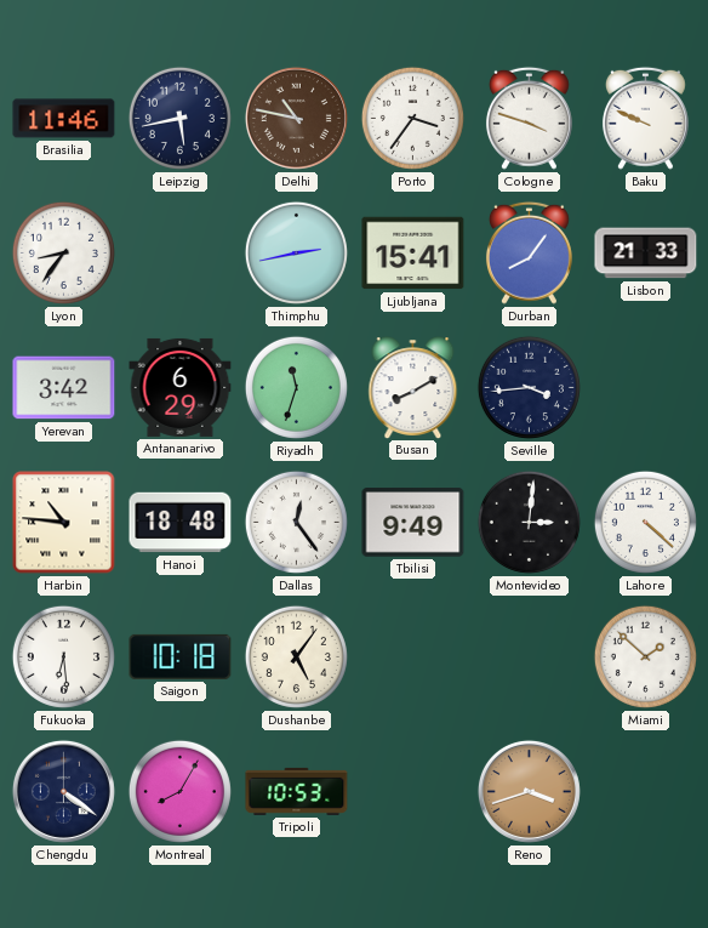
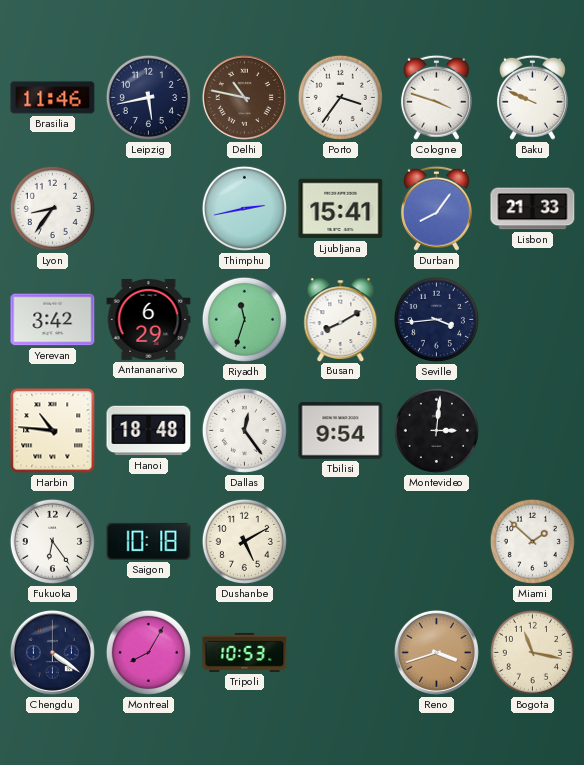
Tbilisi: 9:49 -> 9:54 (341, 431)
Lahore: 4:22 -> none (645, 522)
Fukuoka: 6:29 -> 6:24 (52, 541)
Dushanbe: 5:06 -> 5:10 (244, 541)
Bogota: none -> 11:17 (532, 652)
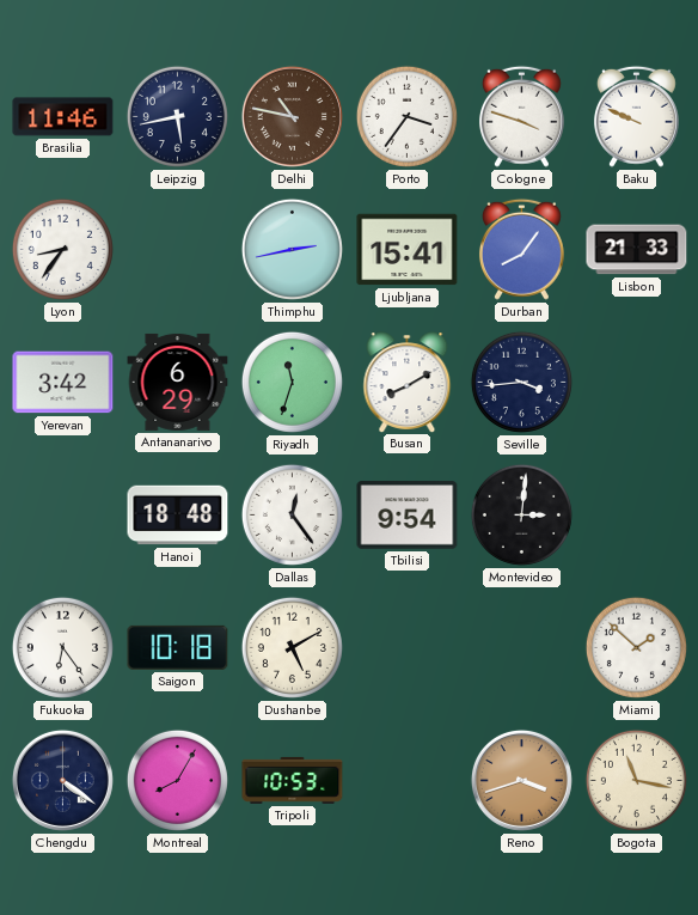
Harbin: 10:46 -> none (53, 431)
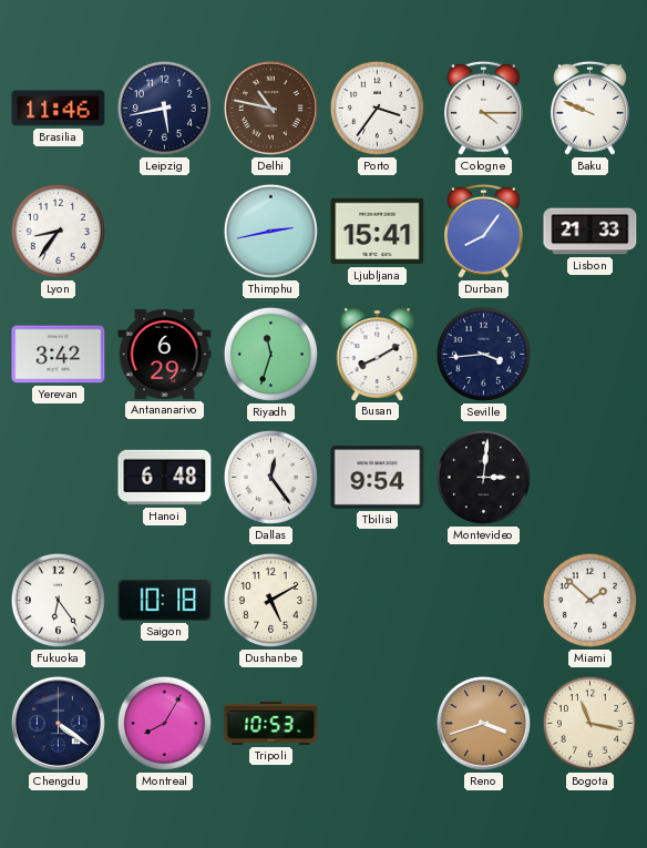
Cologne: 3:48 -> 4:15 (483, 108)
Hanoi: 18:48 -> 6:48 (165, 478)
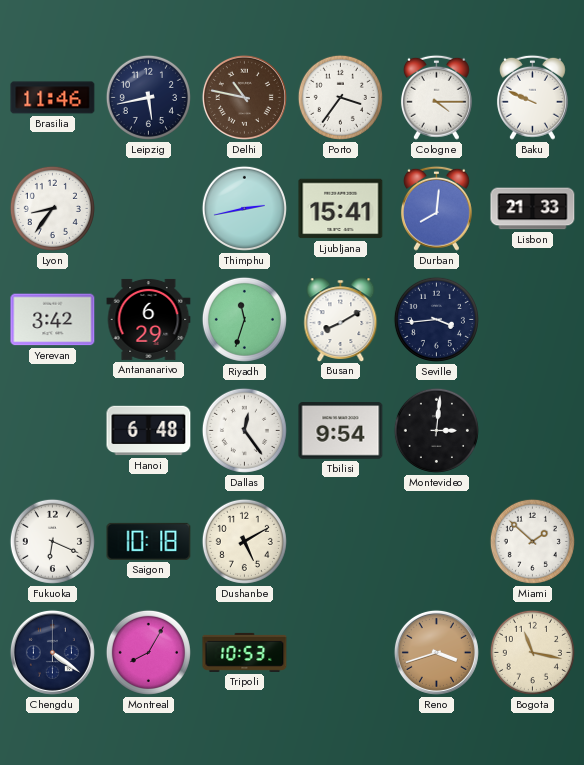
Durban: 8:06 -> 8:01 (436, 208)
Fukuoka: 6:24 -> 6:19 (52, 541)
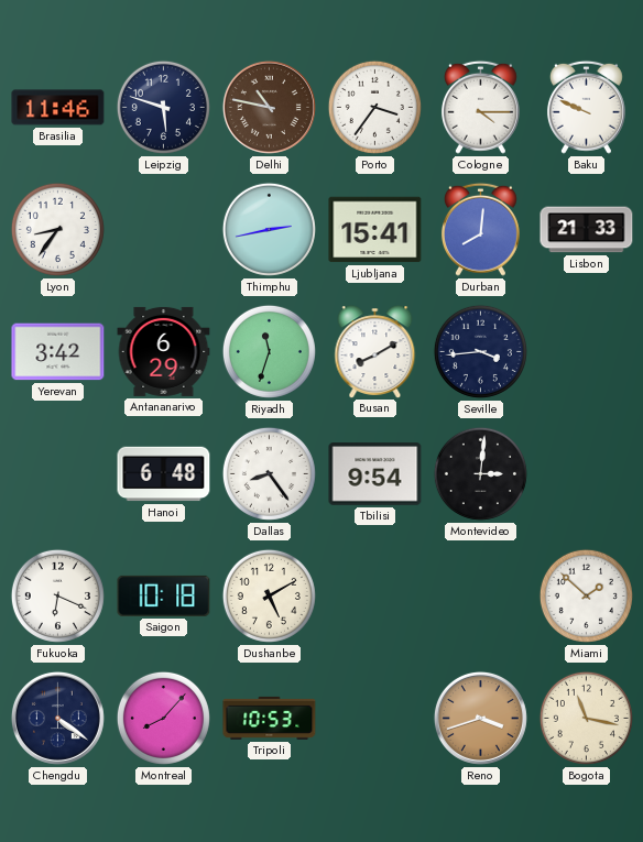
Leipzig: 5:43 -> 5:48 (163, 107)
Dallas: 12:24 -> 8:24 (269, 473)
Montreal: 8:05 -> 8:07 (163, 718)
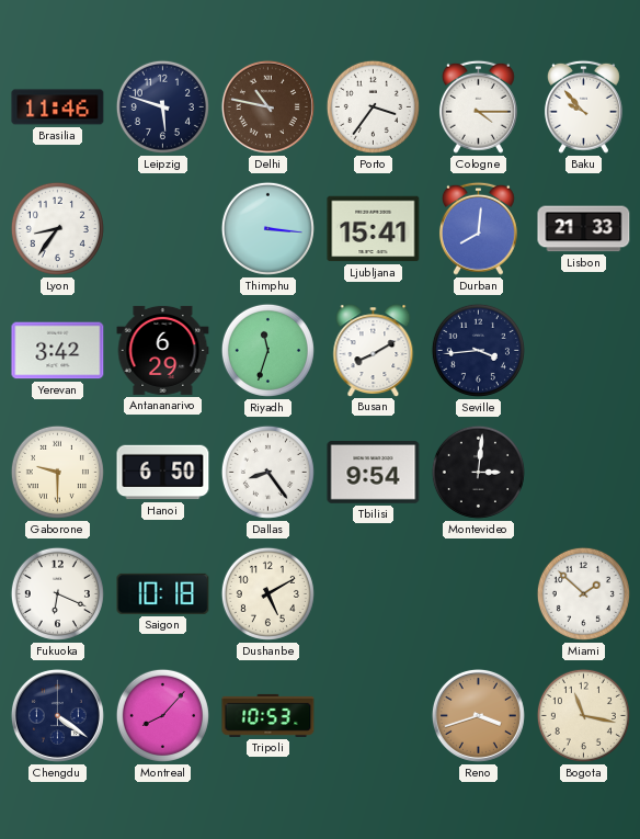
Baku: 9:49 -> 9:53 (583, 106)
Thimphu: 2:43 -> 3:16 (267, 228)
Gaborone: none -> 9:30 (57, 472)
Hanoi: 6:48 -> 6:50 (163, 473)
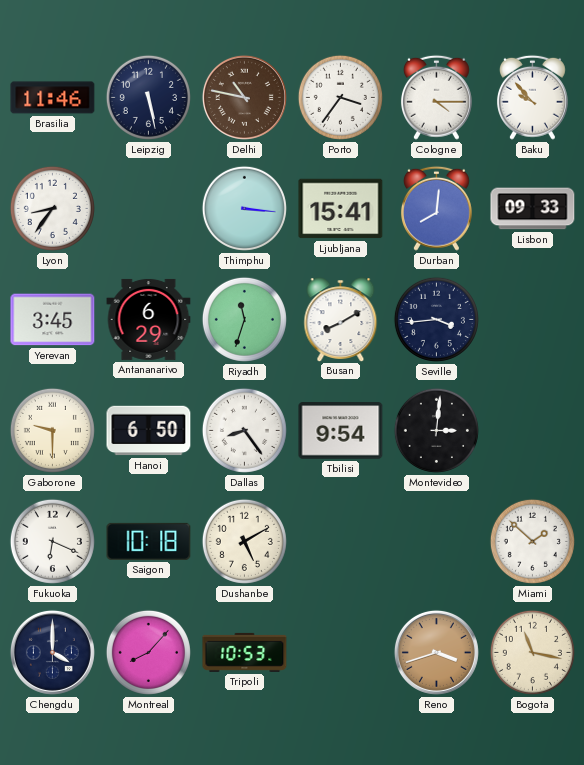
Leipzig: 5:48 -> 5:28 (148, 97)
Lisbon: 21:33 -> 09:33 (533, 209)
Yerevan: 3:42 -> 3:45 (53, 320)
Chengdu: 4:21 -> 4:00 (52, 652)
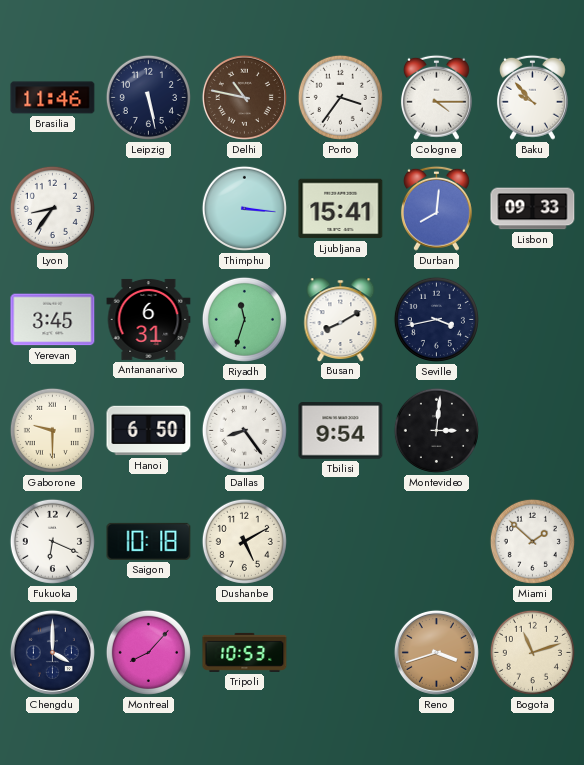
Antananarivo: 6:29 -> 6:31 (149, 319)
Seville: 3:44 -> 3:43 (436, 319)
Bogota: 11:17 -> 11:12 (532, 652)
